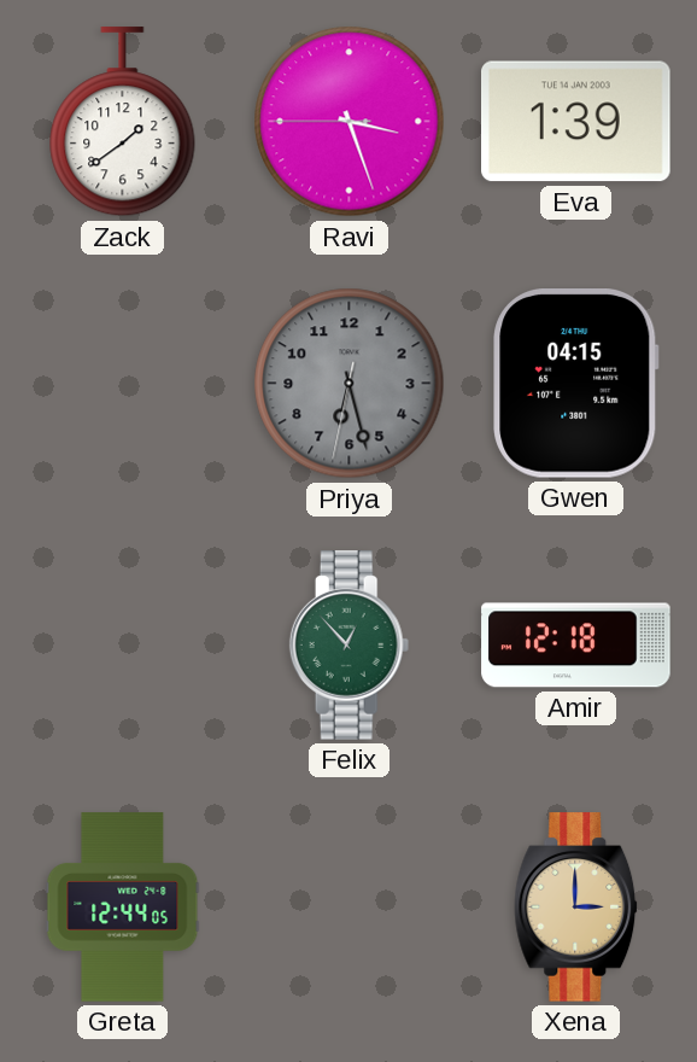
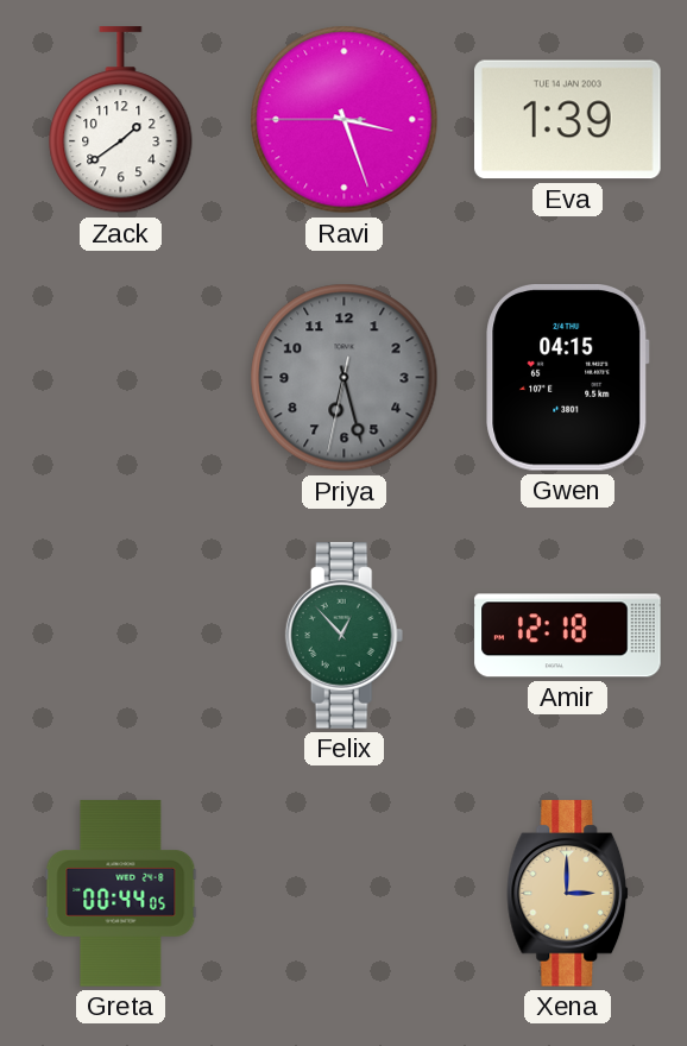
Greta: 12:44 -> 00:44 (121, 894)
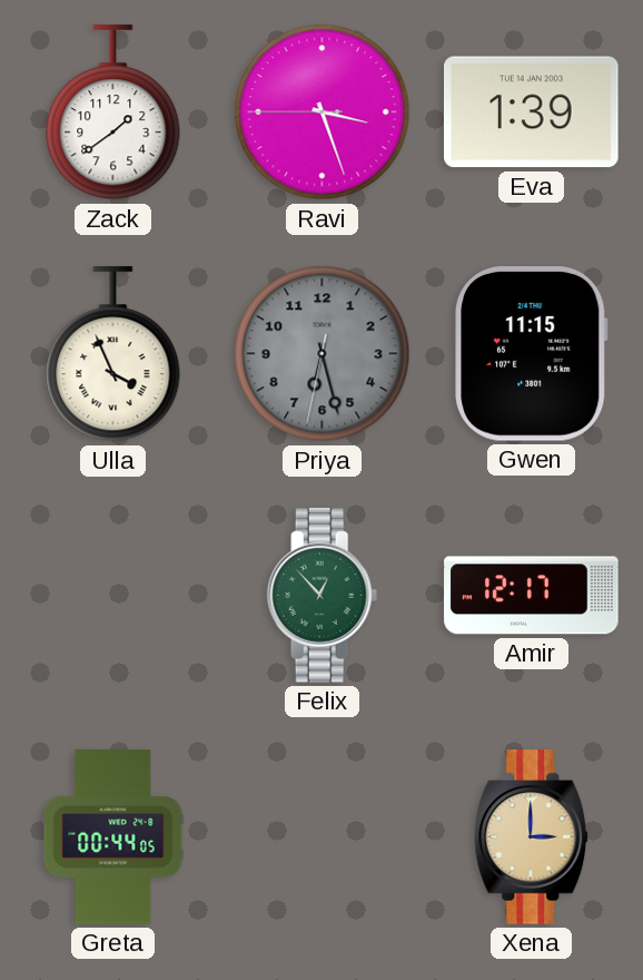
Ulla: none -> 3:56 (113, 354)
Gwen: 04:15 -> 11:15 (532, 354)
Amir: 12:18 -> 12:17 (532, 596)
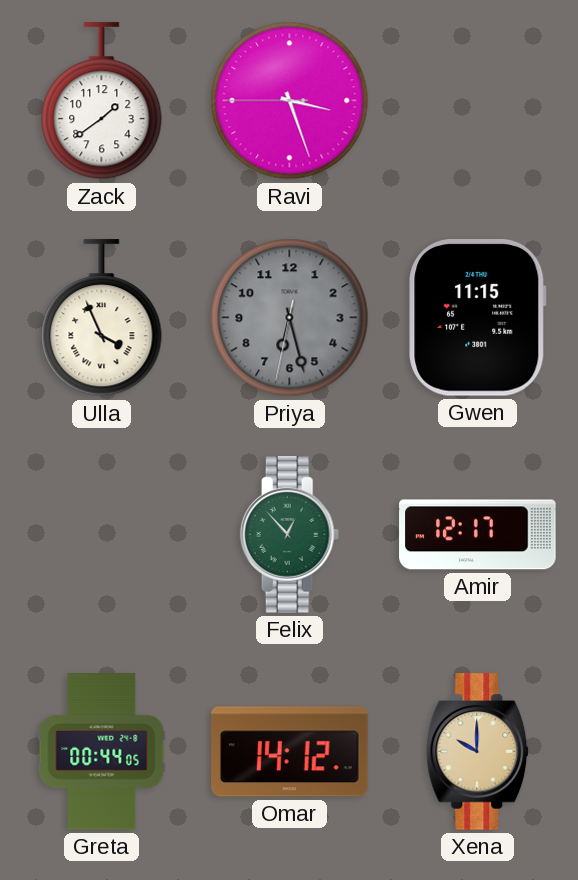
Eva: 1:39 -> none (532, 112)
Omar: none -> 14:12 (290, 752)
Xena: 3:00 -> 10:00 (478, 752)
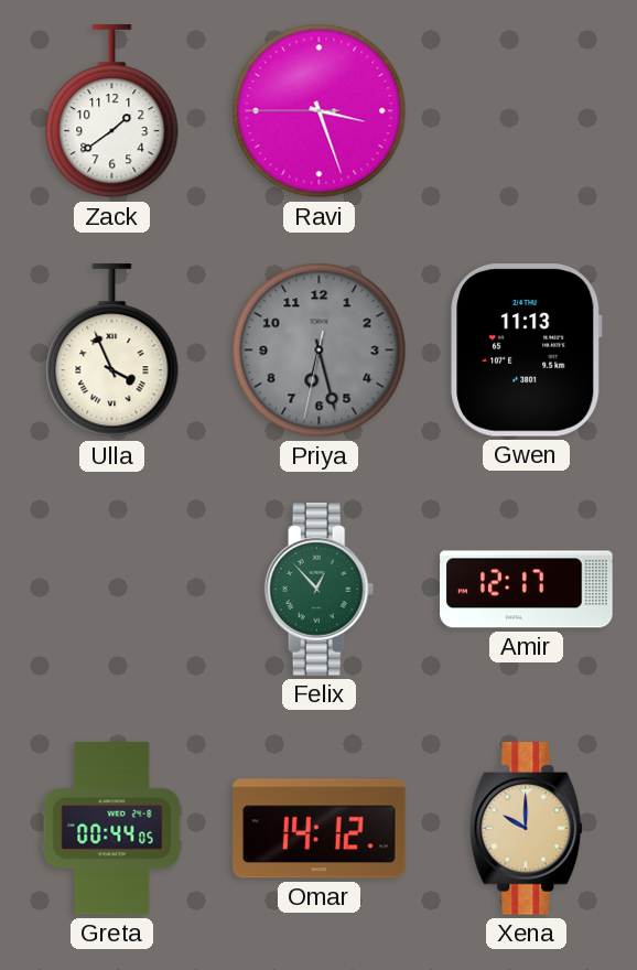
Gwen: 11:15 -> 11:13 (527, 351)
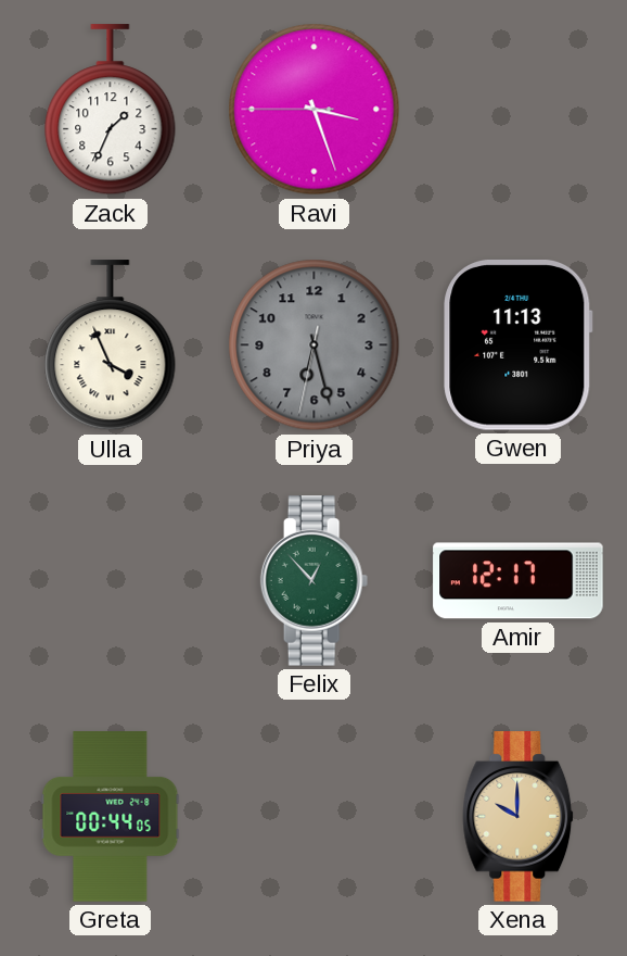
Zack: 1:39 -> 1:34 (111, 110)
Omar: 14:12 -> none (320, 829)
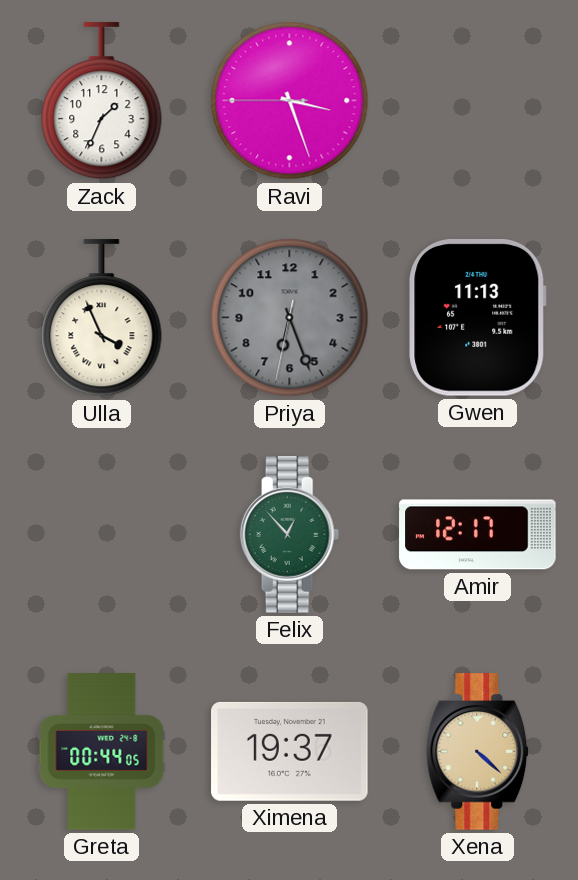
Priya: 6:27 -> 6:26 (290, 318)
Ximena: none -> 19:37 (290, 751)
Xena: 10:00 -> 4:22 (478, 752)
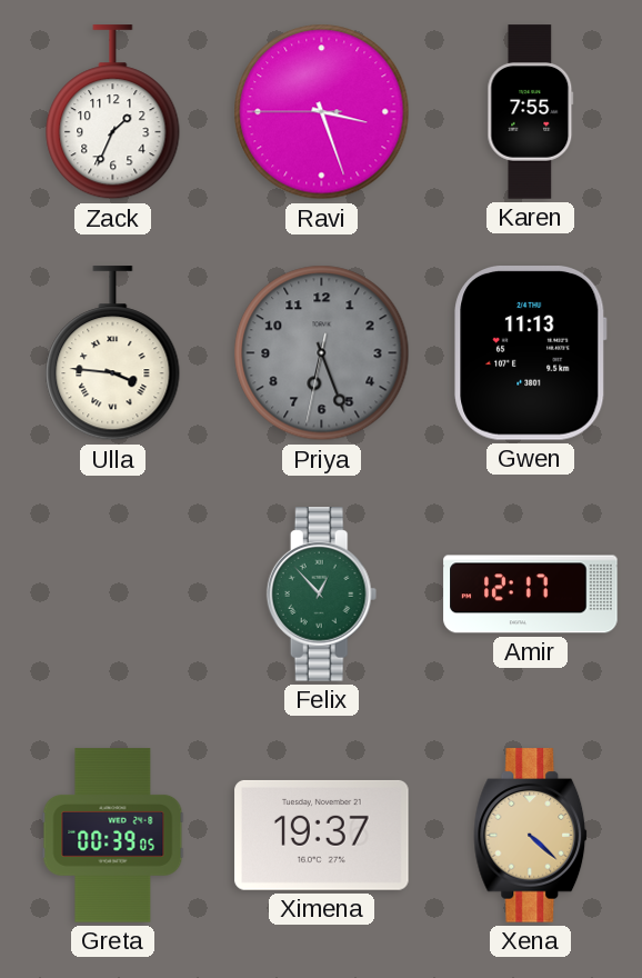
Karen: none -> 7:55 (531, 112)
Ulla: 3:56 -> 3:46 (113, 353)
Greta: 00:44 -> 00:39 (113, 836)
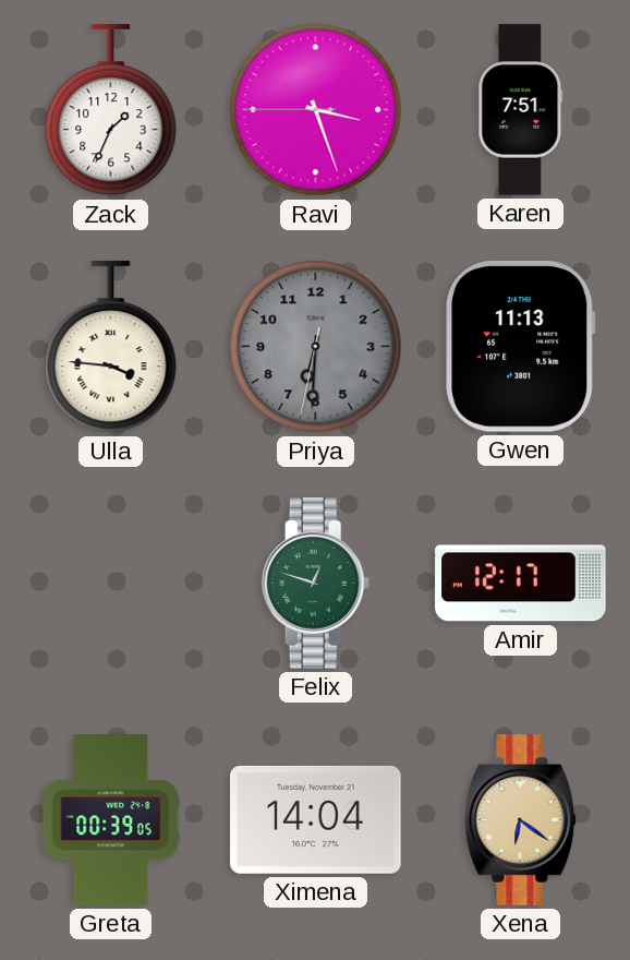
Karen: 7:55 -> 7:51 (521, 110)
Priya: 6:26 -> 6:30 (316, 347)
Felix: 12:53 -> 12:48 (316, 584)
Ximena: 19:37 -> 14:04 (316, 819)
Xena: 4:22 -> 6:21 (521, 820)
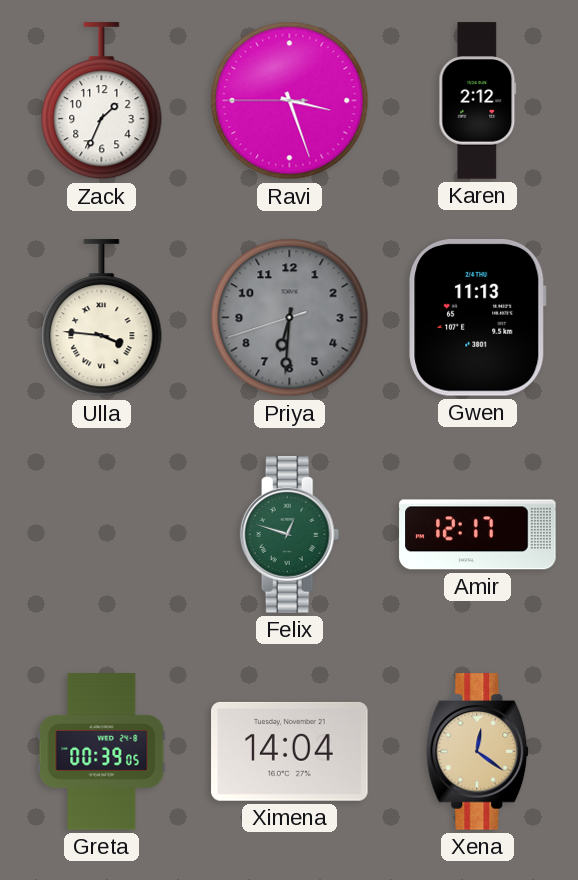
Karen: 7:51 -> 2:12 (478, 101)
Priya: 6:30:32 -> 6:30:42 (290, 318)
Xena: 6:21 -> 12:21 (478, 752)
